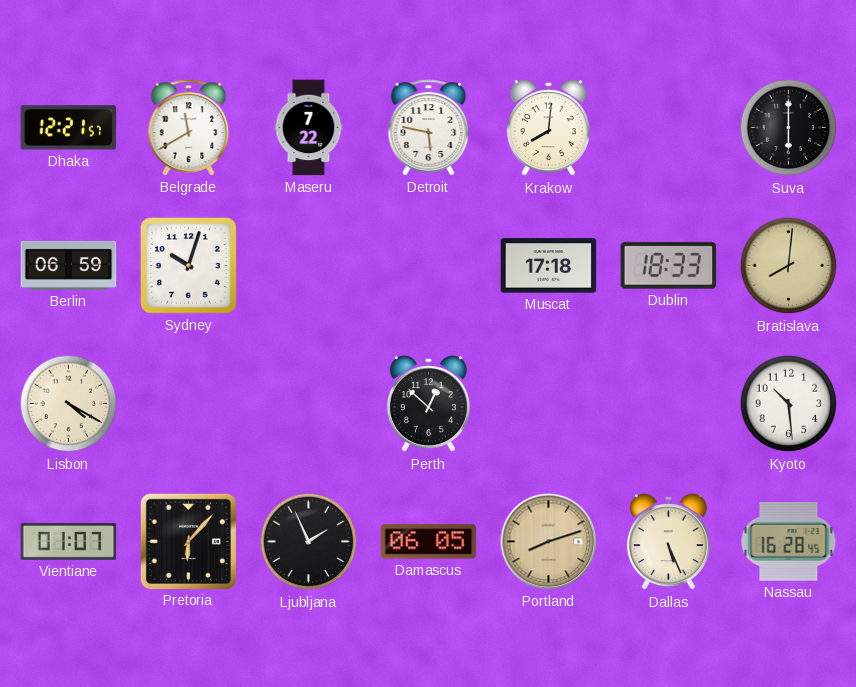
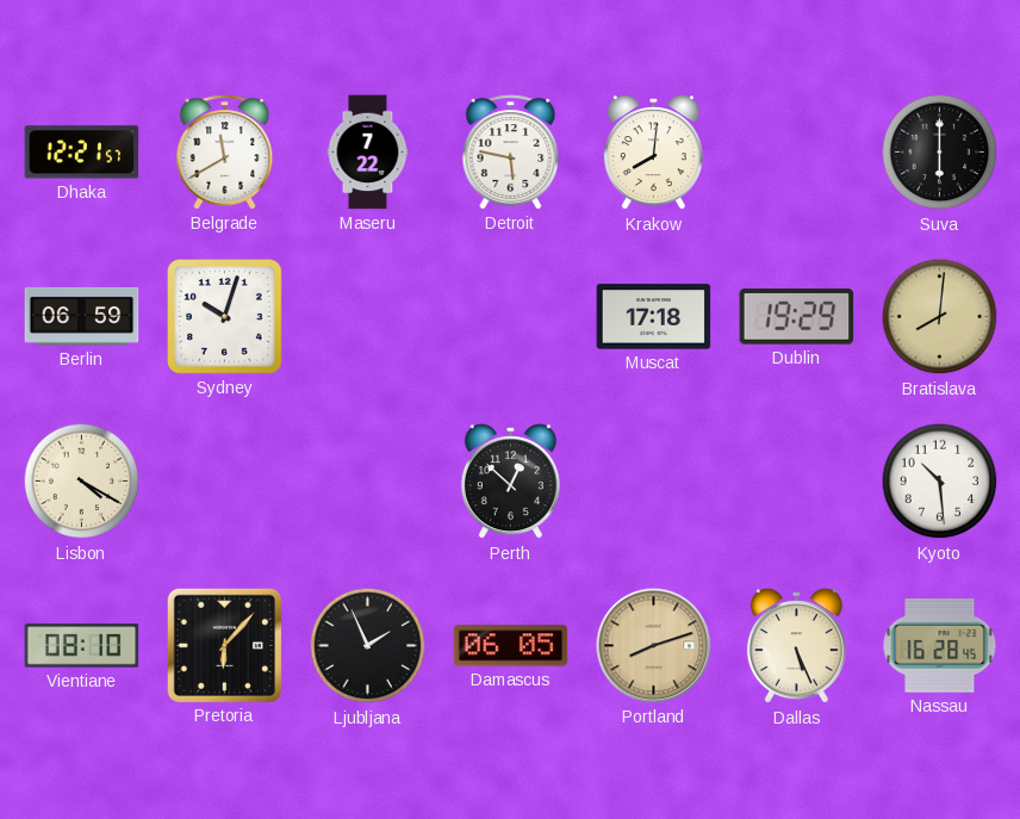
Dublin: 18:33 -> 19:29 (797, 317)
Vientiane: 01:07 -> 08:10 (82, 646)
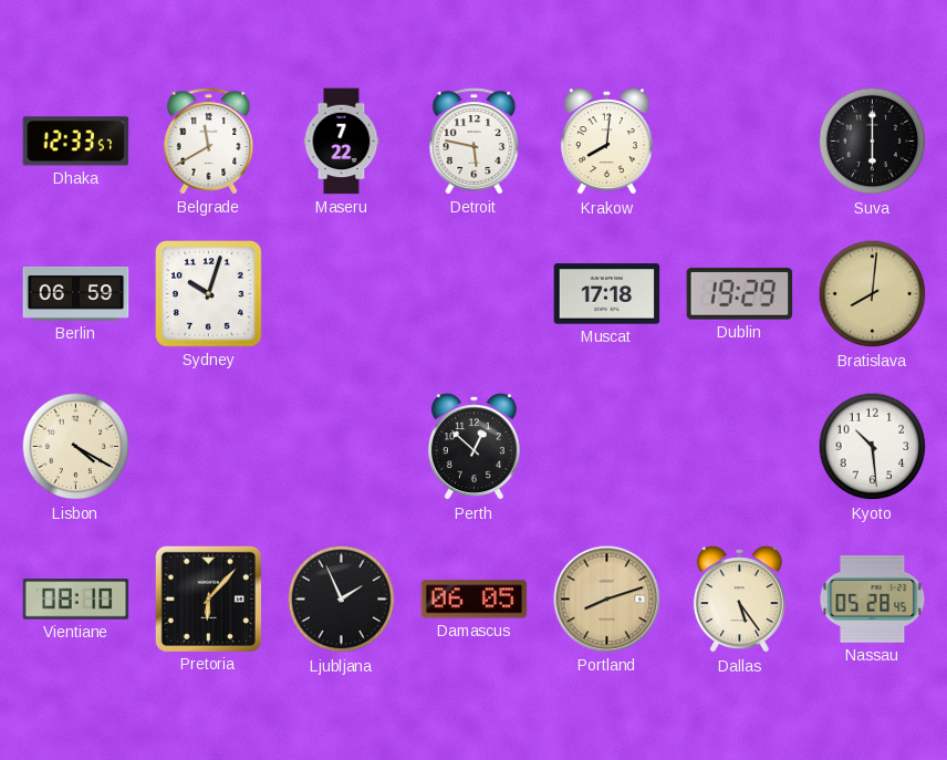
Dhaka: 12:21 -> 12:33 (76, 142)
Dallas: 5:26 -> 5:24 (739, 600)
Nassau: 16:28 -> 05:28 (873, 598)
